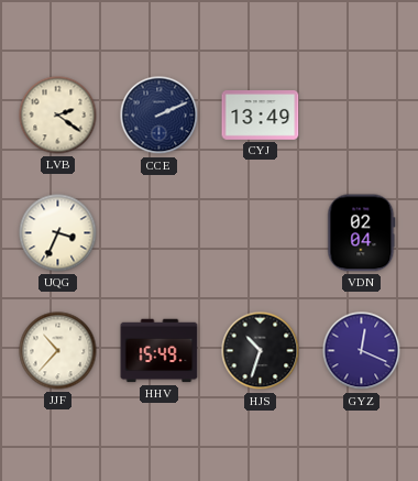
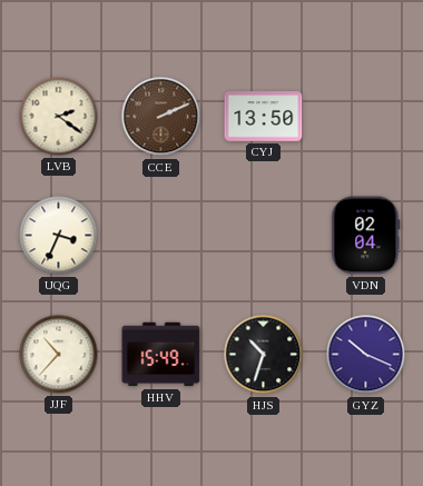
CCE dial: navy -> brown (161, 117)
CYJ: 13:49 -> 13:50 (264, 117)
GYZ: 12:19 -> 10:19 (366, 355)
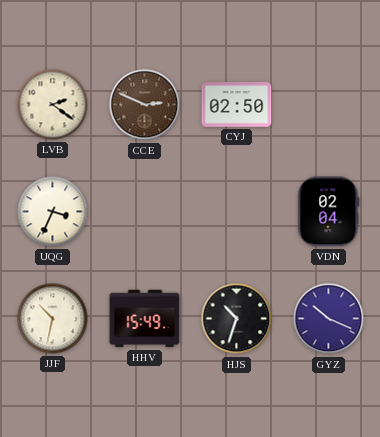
CCE: 2:11 -> 2:49 (145, 105)
CYJ: 13:50 -> 02:50 (237, 105)
JJF: 10:37 -> 10:32 (53, 319)
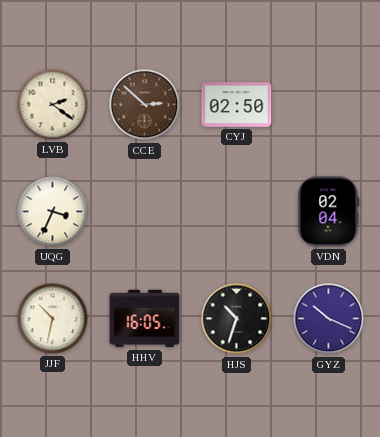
CCE: 2:49 -> 2:52 (145, 105)
HHV: 15:49 -> 16:05 (145, 319)
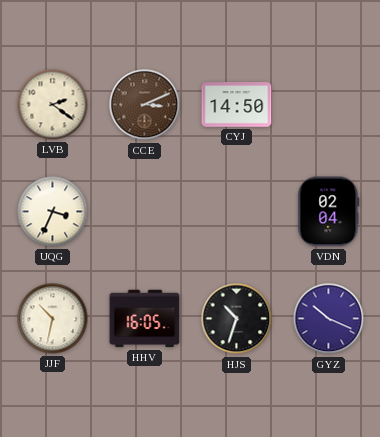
CCE: 2:52 -> 3:11 (145, 105)
CYJ: 02:50 -> 14:50 (237, 105)
